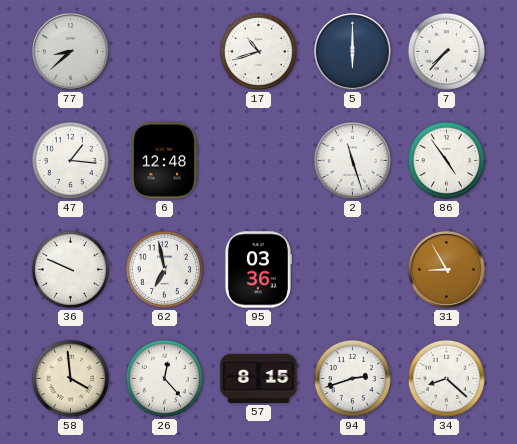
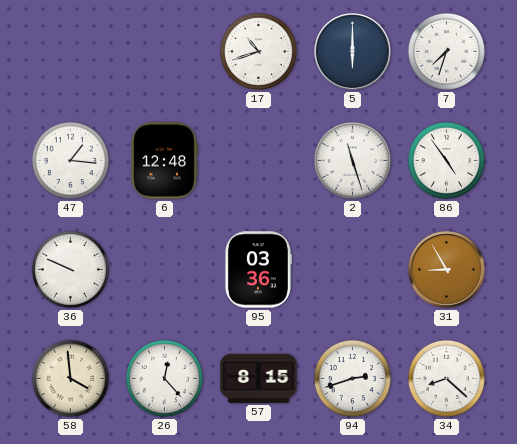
77: 8:38 -> none (71, 52)
7: 7:37 -> 7:33 (446, 51)
62: 6:58 -> none (164, 269)
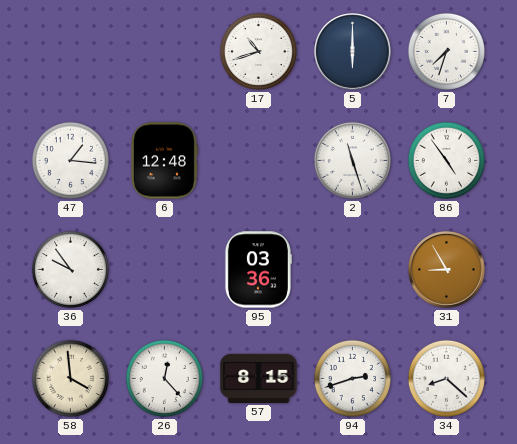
36: 9:49 -> 9:54 (70, 269)
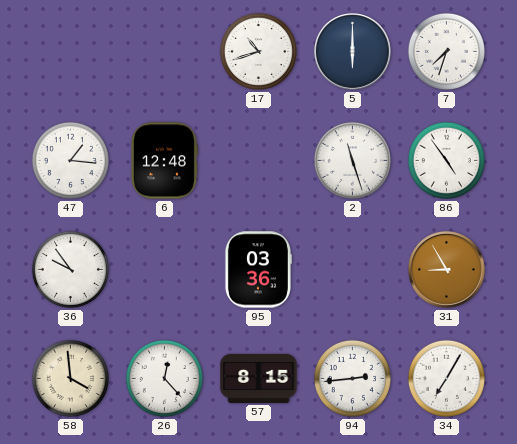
94: 2:42 -> 2:44 (352, 378)
34: 8:22 -> 7:05 (446, 378)
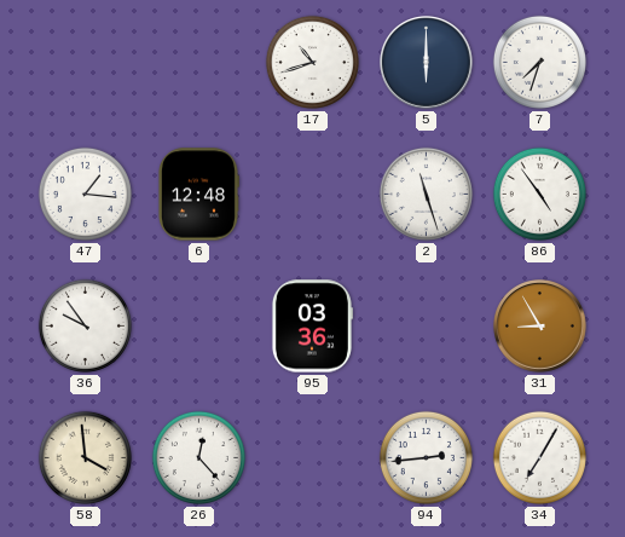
57: 8:15 -> none (259, 378)
